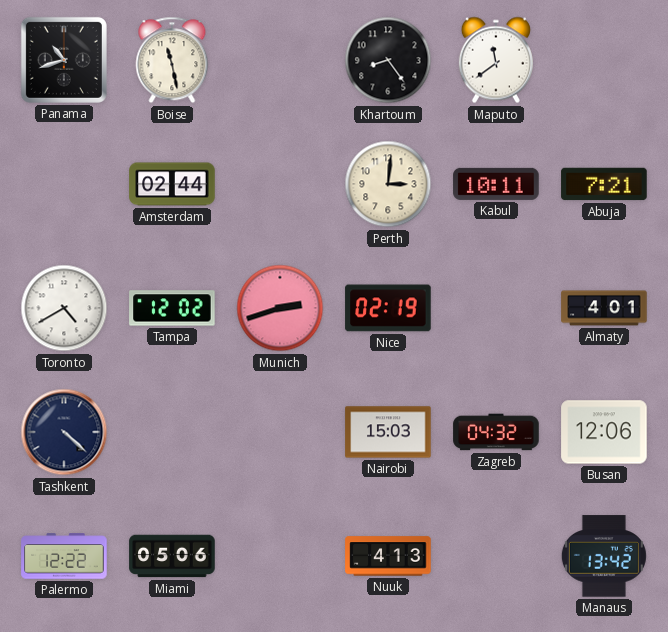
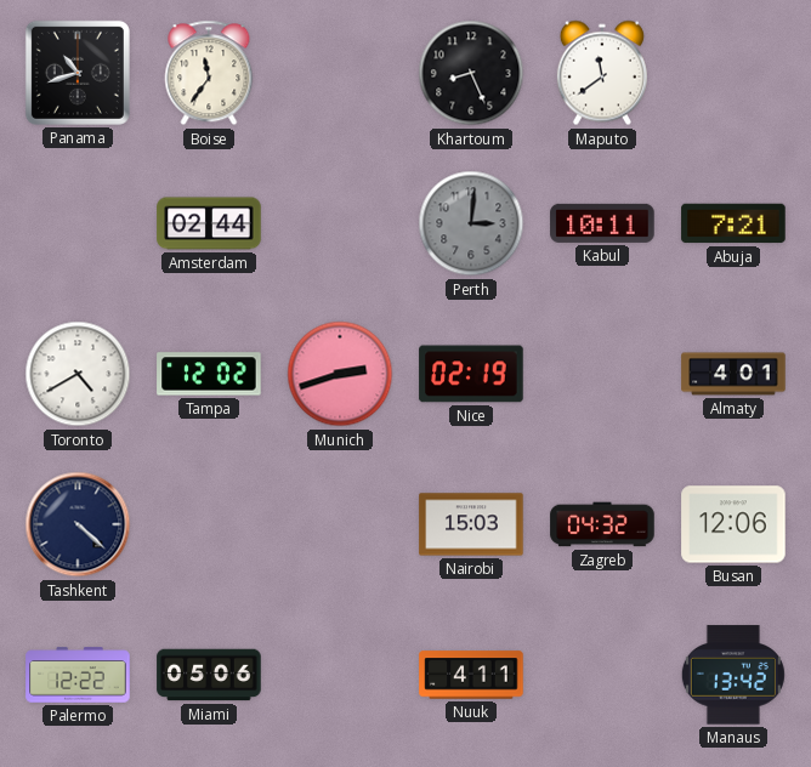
Boise: 11:28 -> 11:36 (209, 73)
Khartoum: 8:24 -> 8:26 (471, 73)
Perth dial: cream -> grey (471, 223)
Nuuk: 4:13 -> 4:11 (471, 675)
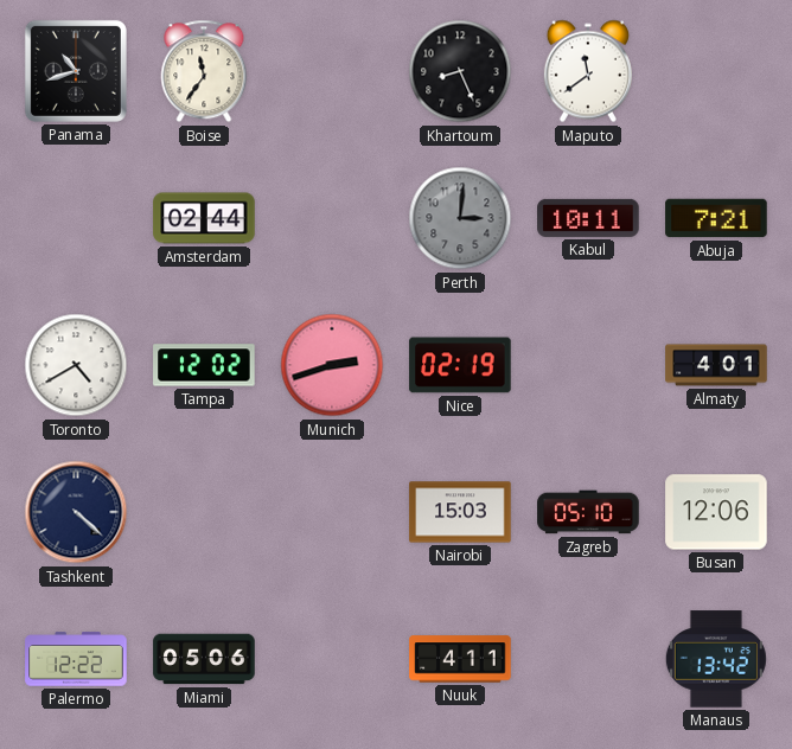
Zagreb: 04:32 -> 05:10 (588, 512)
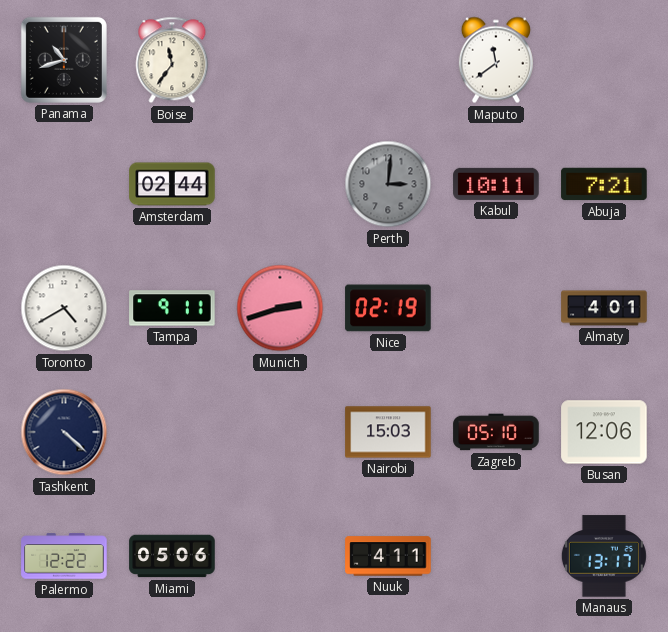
Khartoum: 8:26 -> none (460, 71)
Tampa: 12:02 -> 9:11 (172, 308)
Manaus: 13:42 -> 13:17 (604, 556)
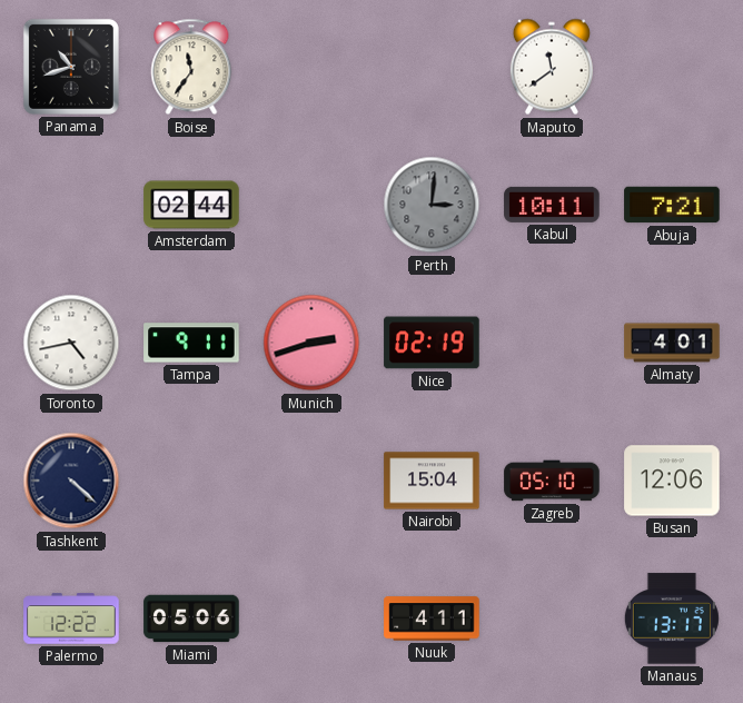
Toronto: 4:40 -> 4:43 (71, 343)
Nairobi: 15:03 -> 15:04 (432, 481)
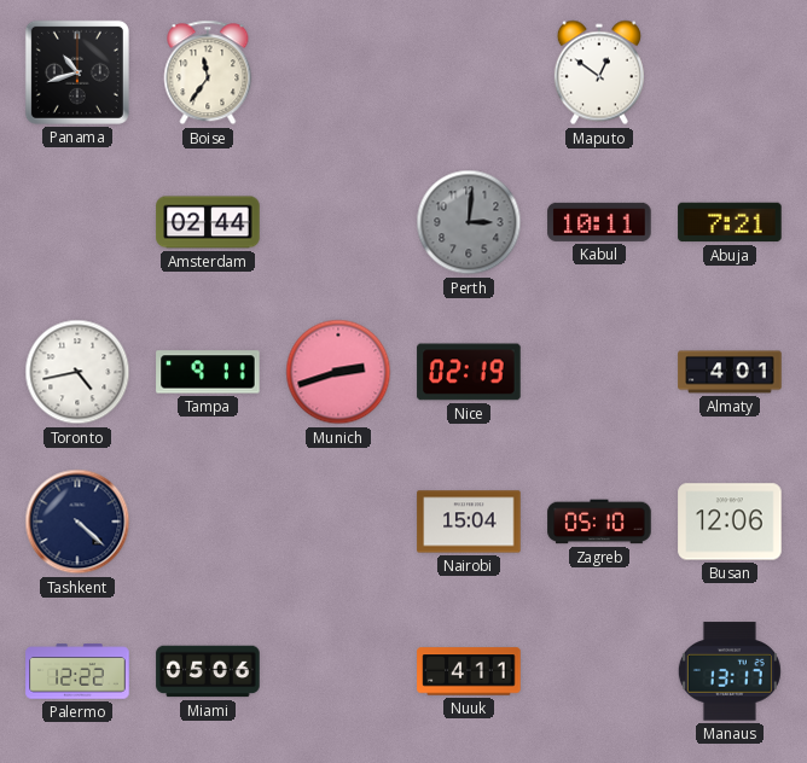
Maputo: 11:39 -> 12:51 (599, 72)
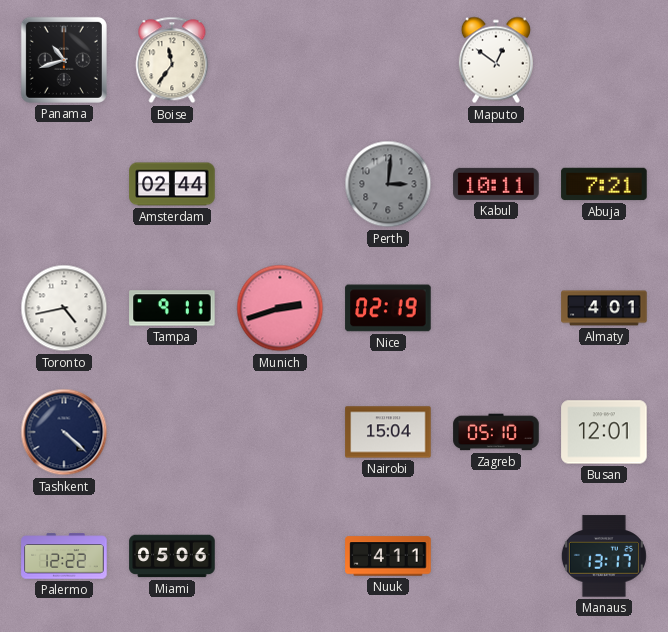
Busan: 12:06 -> 12:01 (604, 432)
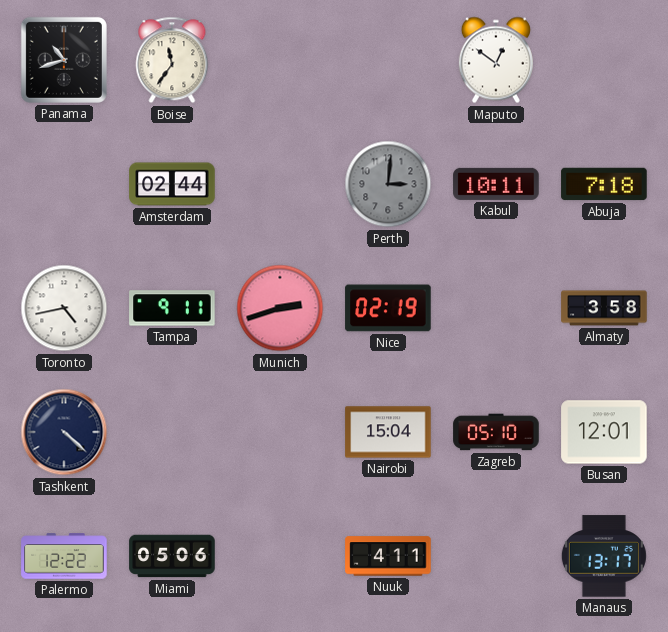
Abuja: 7:21 -> 7:18 (604, 184)
Almaty: 4:01 -> 3:58 (604, 308)
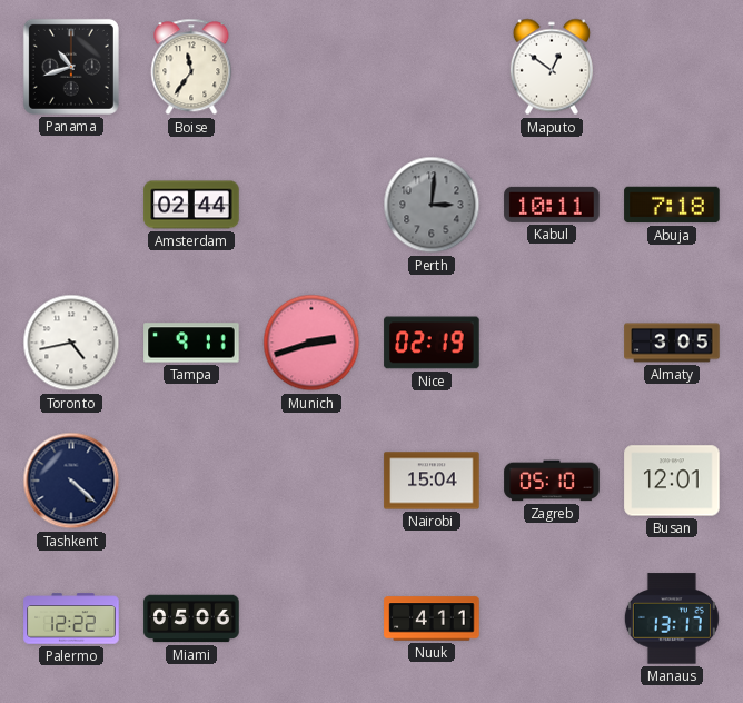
Almaty: 3:58 -> 3:05 (672, 343)
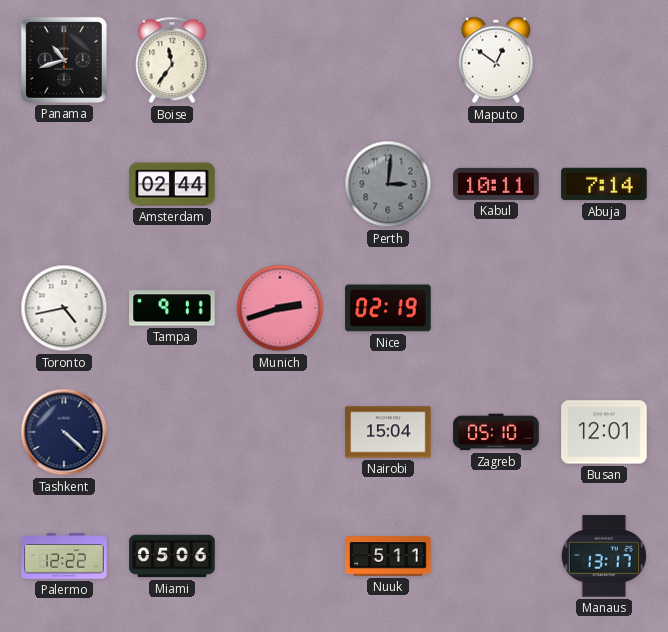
Abuja: 7:18 -> 7:14 (604, 184)
Almaty: 3:05 -> none (672, 343)
Nuuk: 4:11 -> 5:11 (388, 556)
